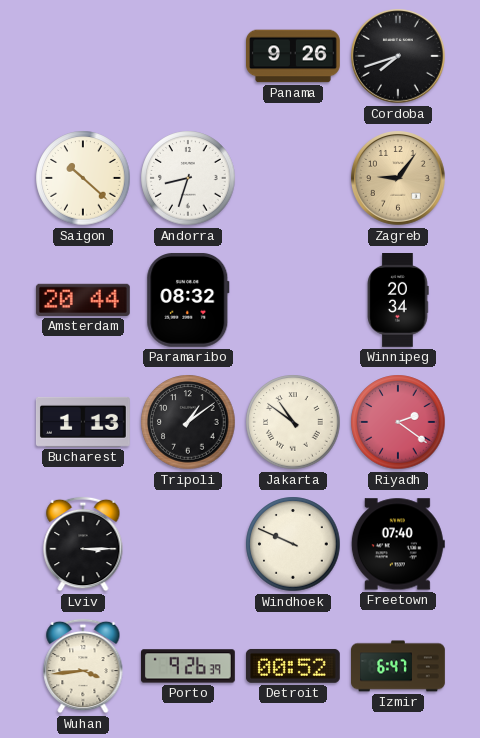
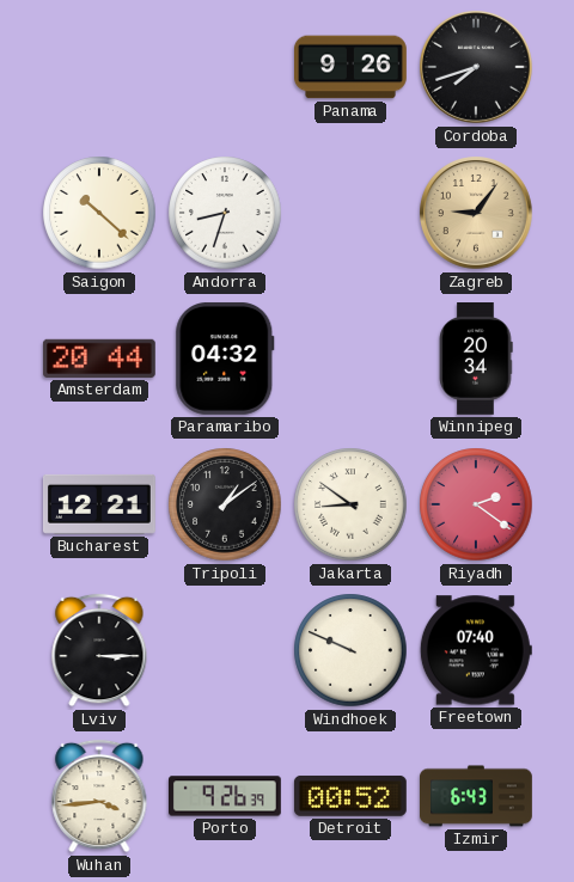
Paramaribo: 08:32 -> 04:32 (225, 359)
Bucharest: 1:13 -> 12:21 (99, 504)
Jakarta: 10:51 -> 8:51 (350, 504)
Izmir: 6:47 -> 6:43 (477, 796)
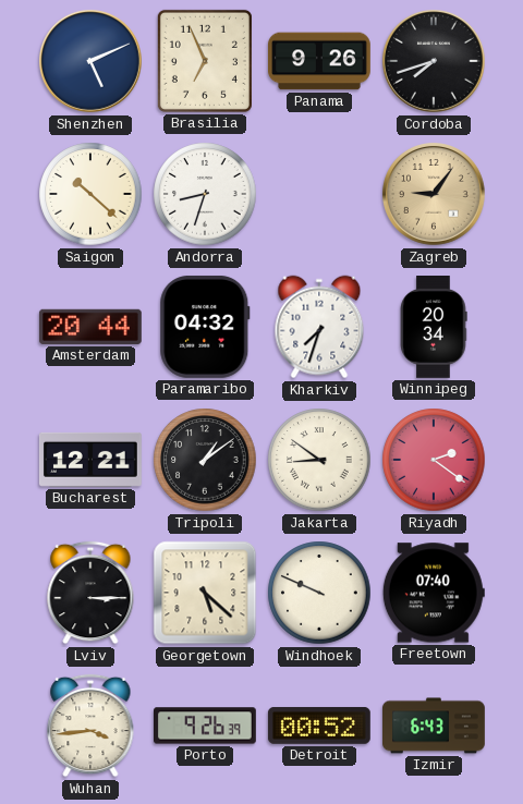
Shenzhen: none -> 5:11 (92, 62)
Brasilia: none -> 6:56 (205, 61)
Kharkiv: none -> 7:33 (319, 327)
Georgetown: none -> 5:22 (205, 593)
